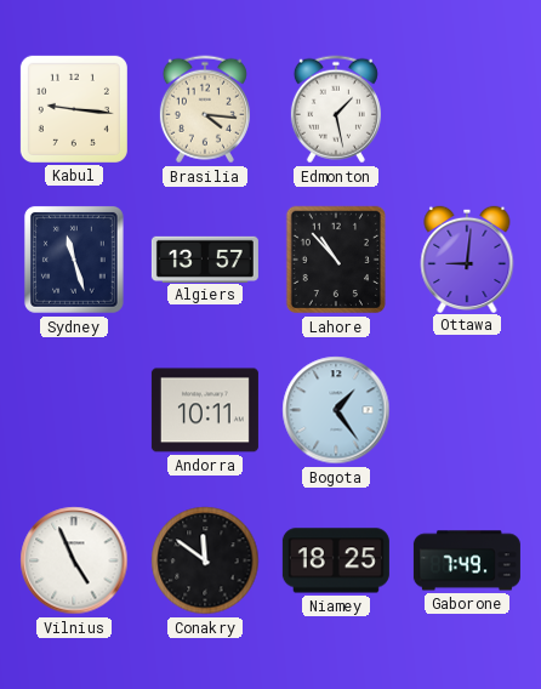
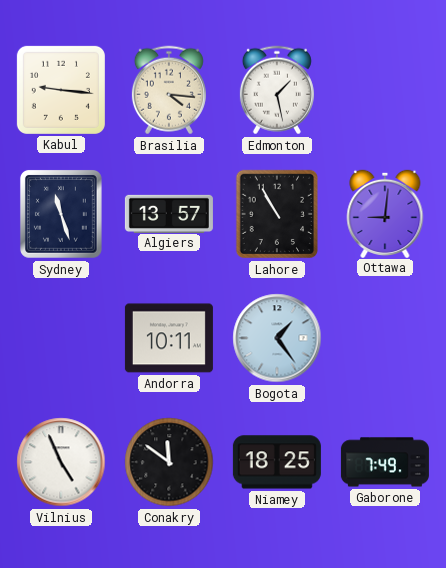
Lahore: 10:53 -> 10:55 (276, 214)
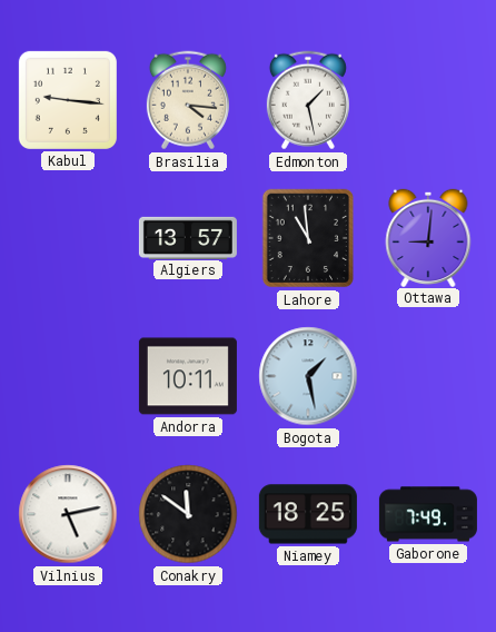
Sydney: 11:27 -> none (61, 214)
Lahore: 10:55 -> 10:59 (307, 238)
Bogota: 1:24 -> 1:28 (308, 376)
Vilnius: 4:56 -> 5:13 (68, 514)
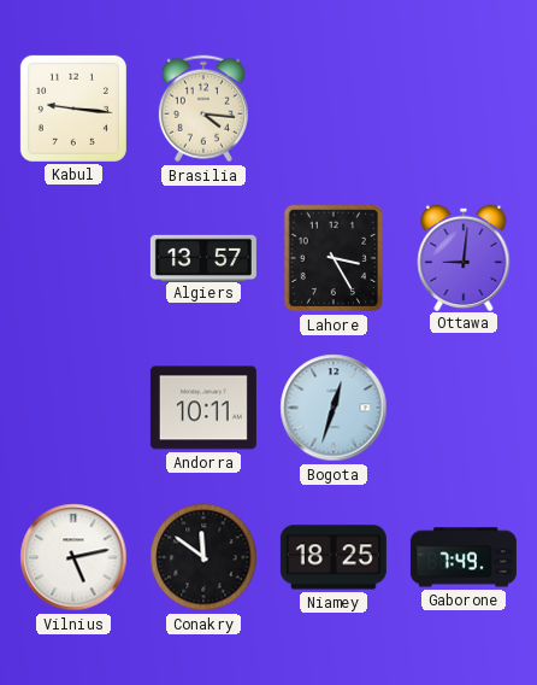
Edmonton: 1:28 -> none (308, 100)
Lahore: 10:59 -> 3:25 (332, 258)
Bogota: 1:28 -> 12:33 (334, 408)
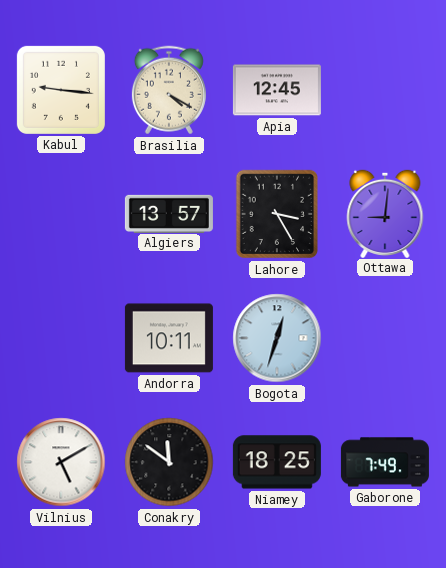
Brasilia: 4:16 -> 4:20 (169, 90)
Apia: none -> 12:45 (277, 90)
Vilnius: 5:13 -> 5:10 (61, 462)
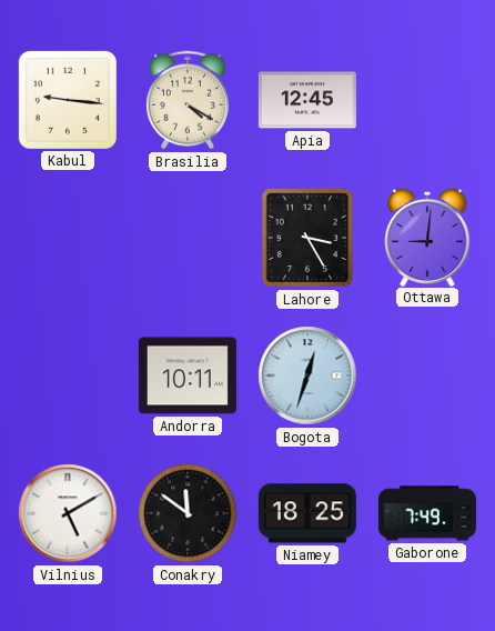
Algiers: 13:57 -> none (169, 213)
